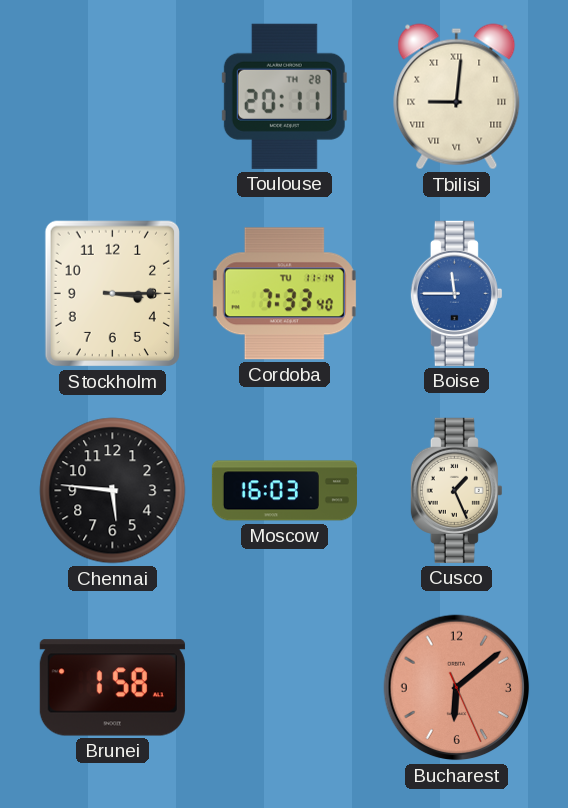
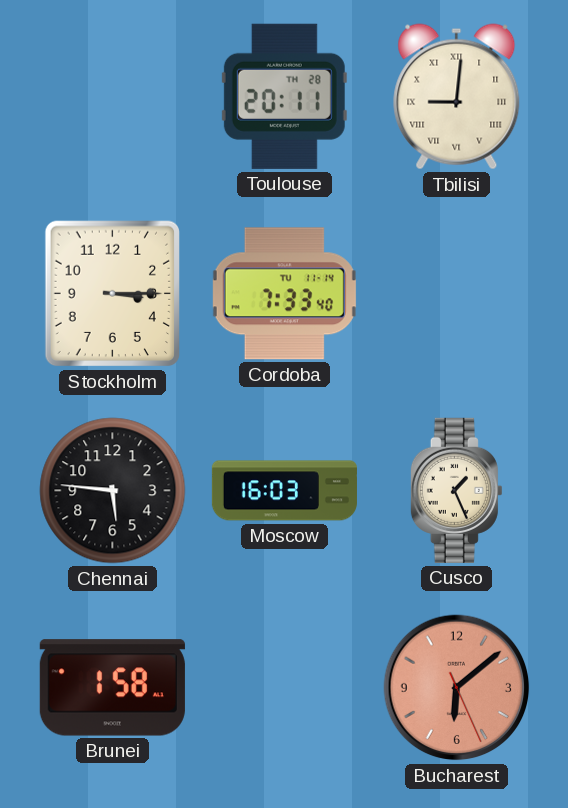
Boise: 11:45 -> none (456, 293)
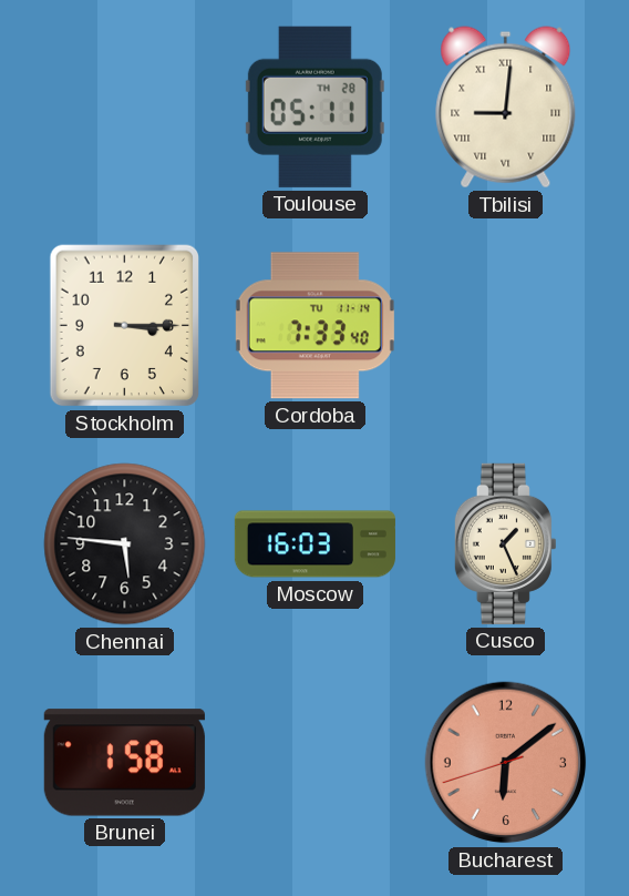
Toulouse: 20:11 -> 05:11 (314, 106)
Bucharest: 6:08:26 -> 6:08:42 (506, 763)
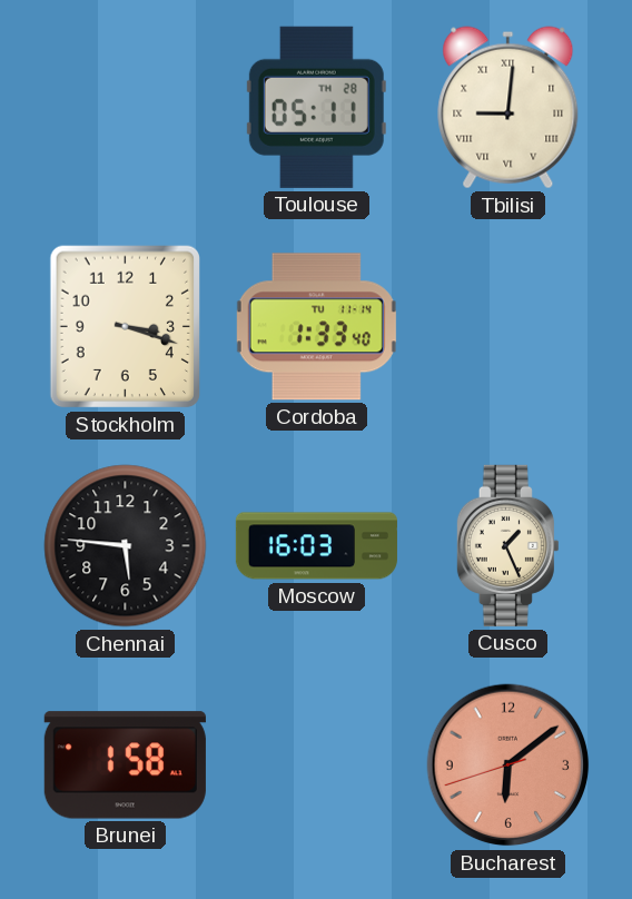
Stockholm: 3:15 -> 3:18 (125, 327)
Cordoba: 7:33 -> 1:33 (316, 327)
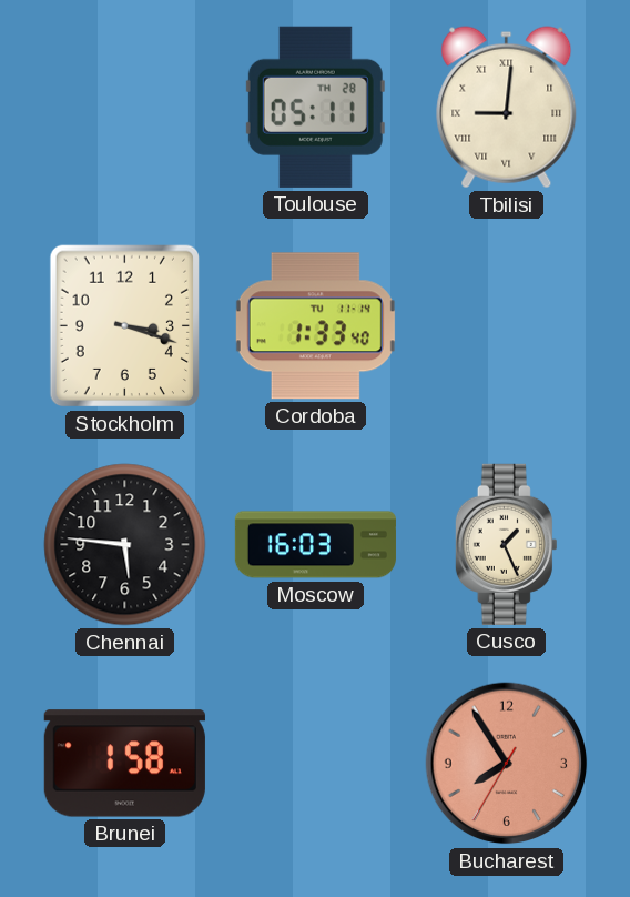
Bucharest: 6:08 -> 7:54 (507, 764)
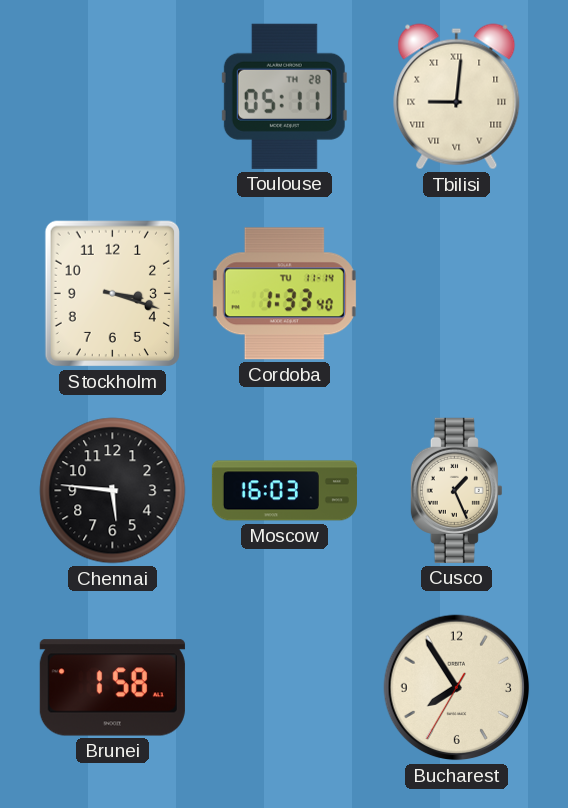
Bucharest dial: salmon -> cream (457, 688)
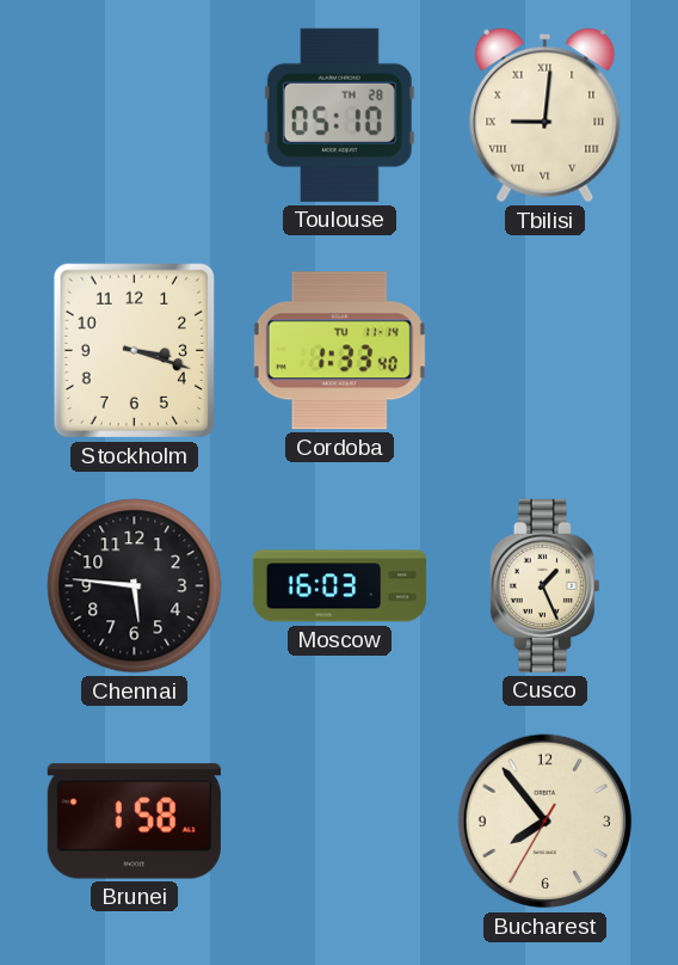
Toulouse: 05:11 -> 05:10 (339, 115)
Bucharest: 7:54 -> 7:53 (546, 822)
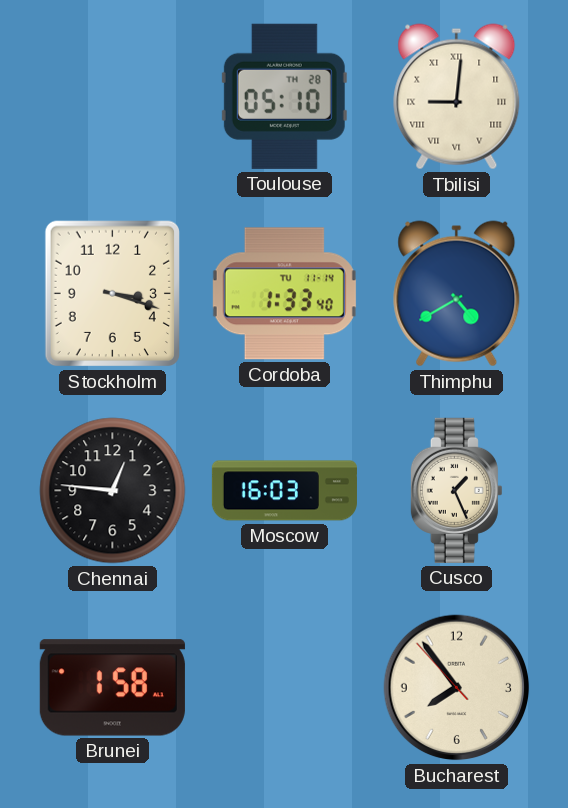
Thimphu: none -> 4:40 (457, 294)
Chennai: 5:46 -> 12:46 (113, 491)
Bucharest: 7:53:35 -> 7:53:53 (457, 688)
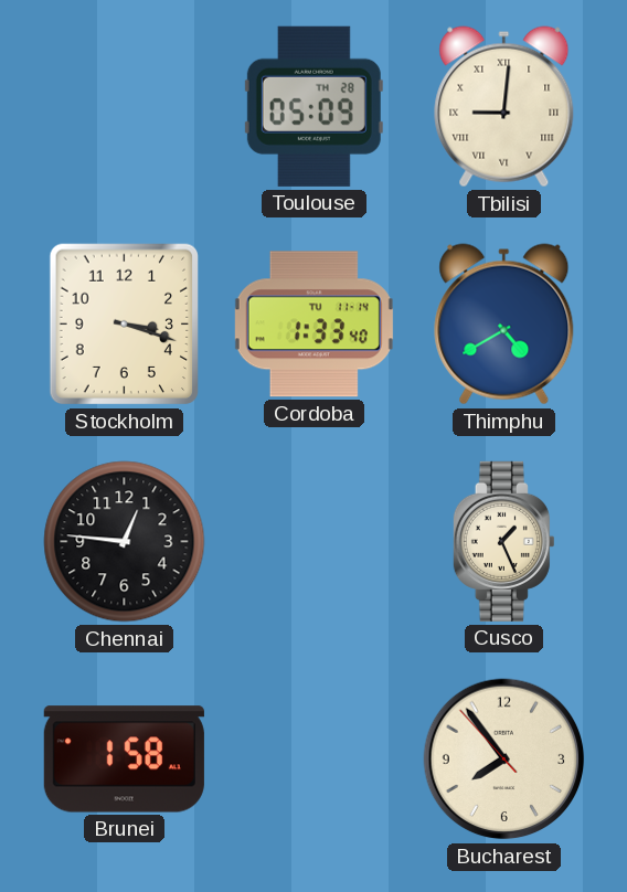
Toulouse: 05:10 -> 05:09 (313, 106)
Moscow: 16:03 -> none (284, 491)
